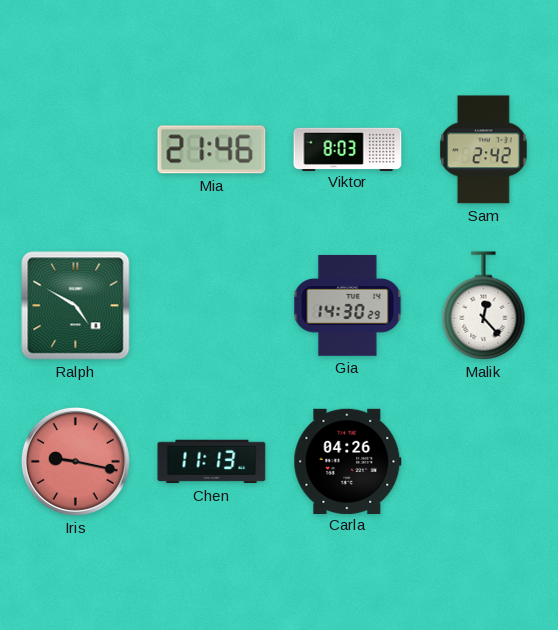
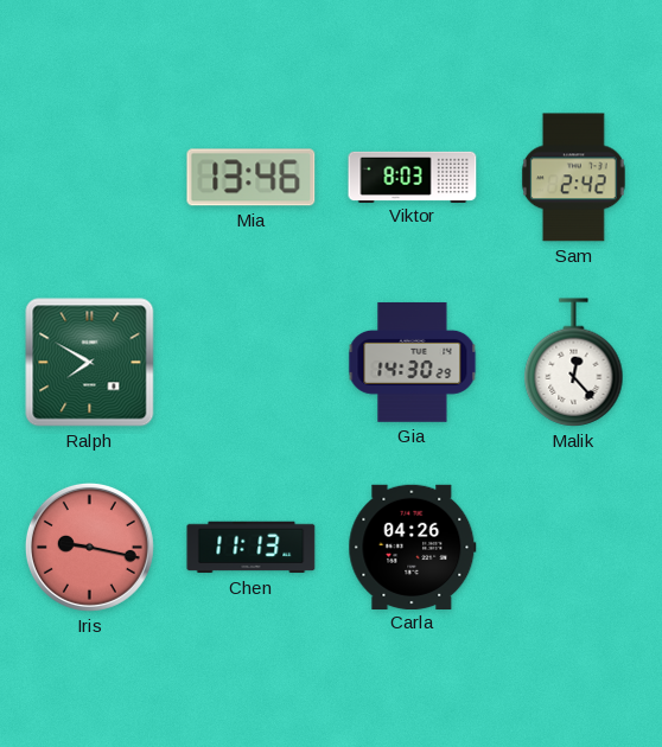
Mia: 21:46 -> 13:46 (252, 178)
Ralph: 4:50 -> 7:50 (90, 363)
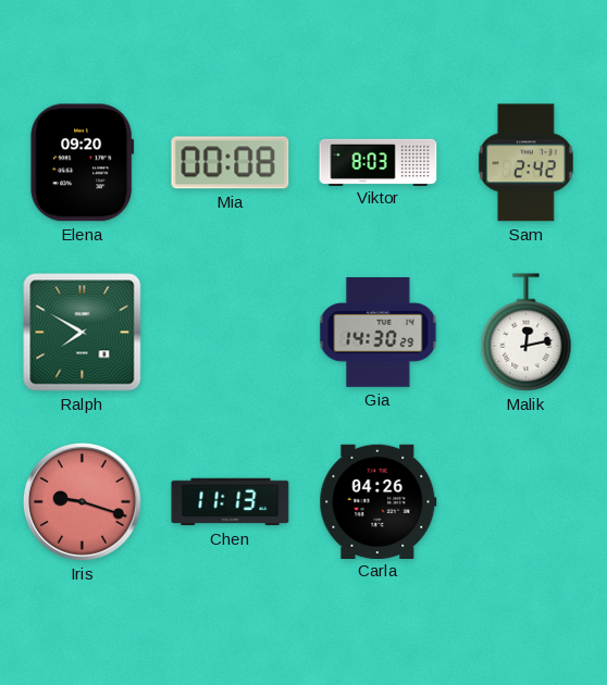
Elena: none -> 09:20 (83, 163)
Mia: 13:46 -> 00:08 (231, 163)
Malik: 12:23 -> 12:13 (527, 333)
Iris: 9:17 -> 9:18 (82, 501)
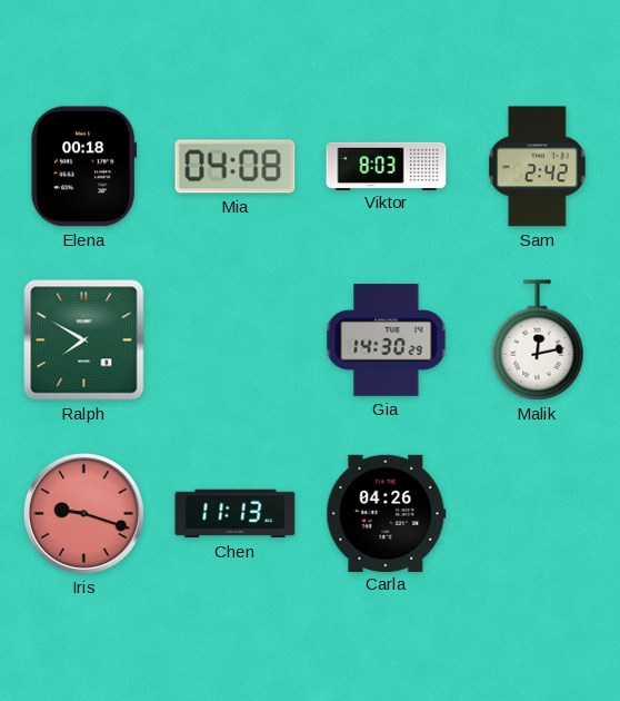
Elena: 09:20 -> 00:18 (84, 167)
Mia: 00:08 -> 04:08 (236, 167)
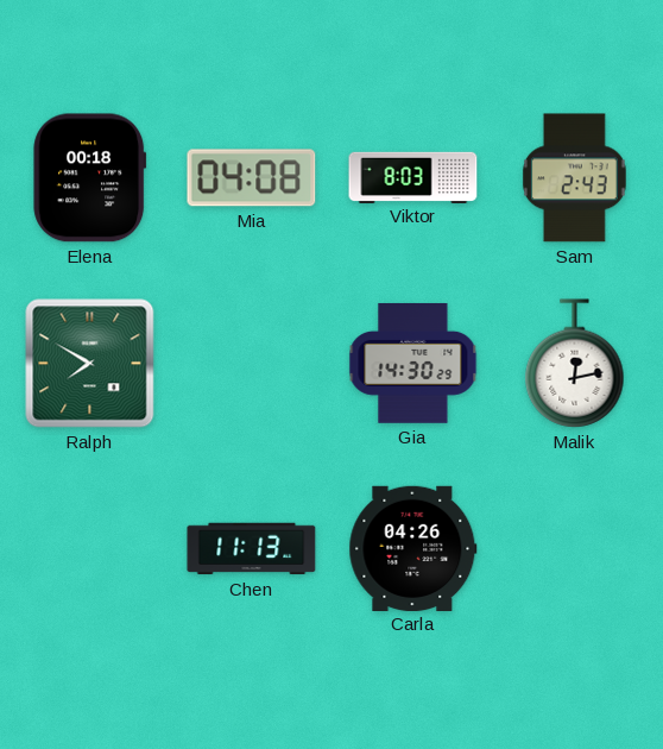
Sam: 2:42 -> 2:43 (574, 178)
Iris: 9:18 -> none (83, 513)
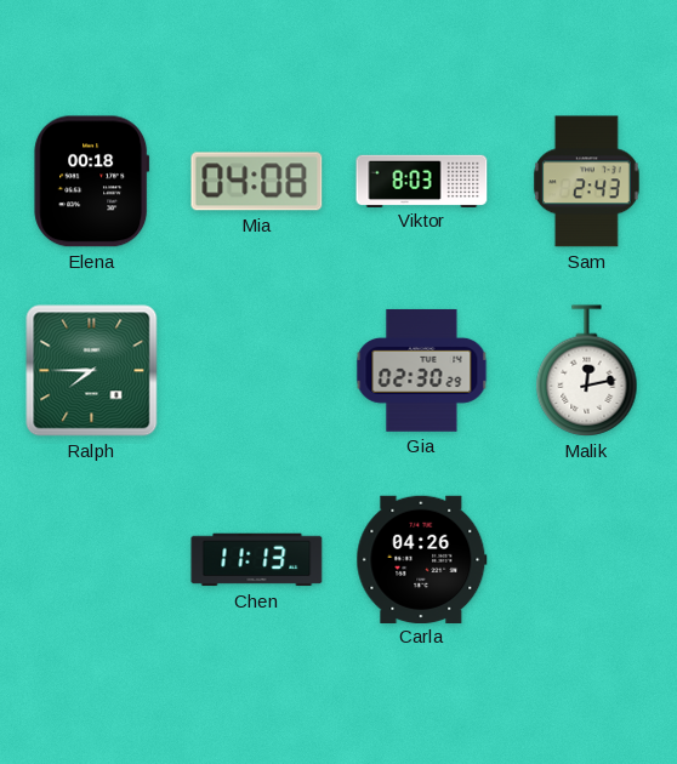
Ralph: 7:50 -> 7:45 (92, 371)
Gia: 14:30 -> 02:30 (422, 370)
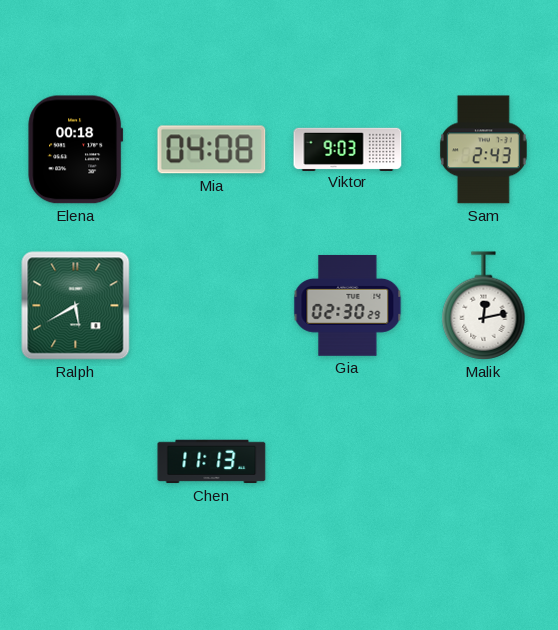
Viktor: 8:03 -> 9:03 (348, 149)
Ralph: 7:45 -> 5:40 (76, 306)
Carla: 04:26 -> none (422, 559)
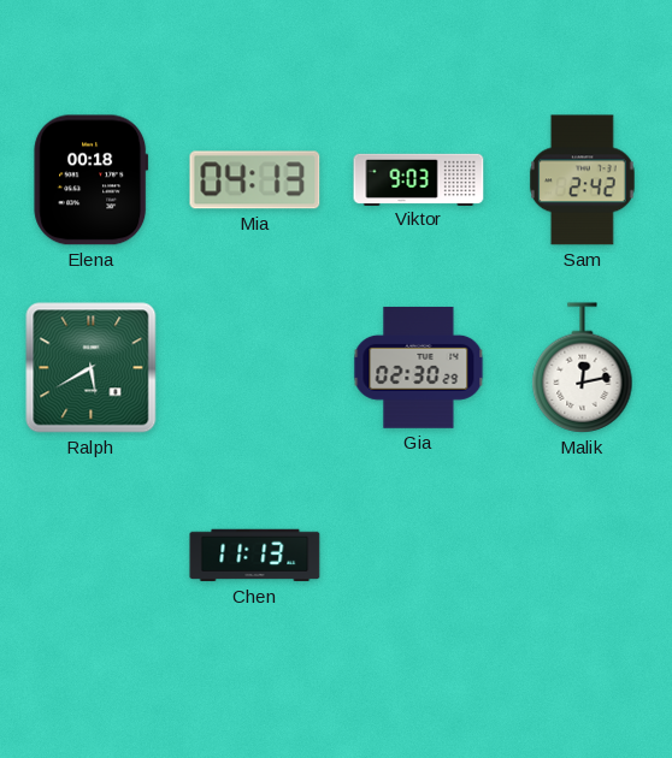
Mia: 04:08 -> 04:13 (255, 180)
Sam: 2:43 -> 2:42 (582, 180)
